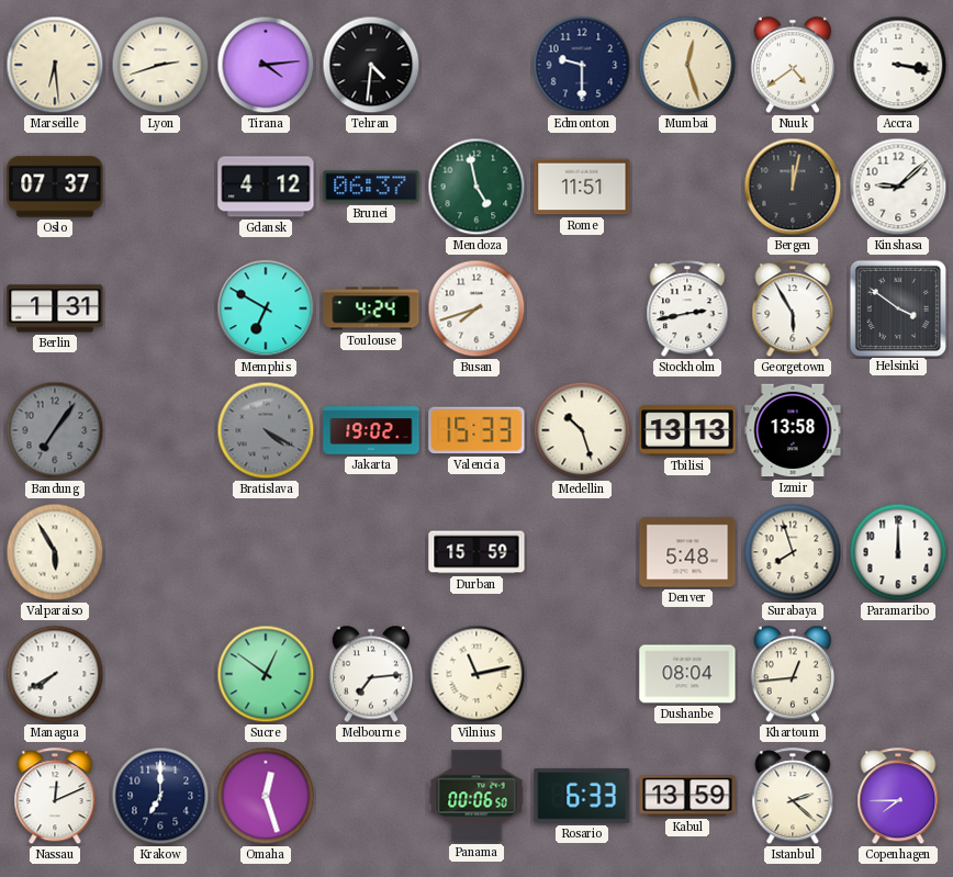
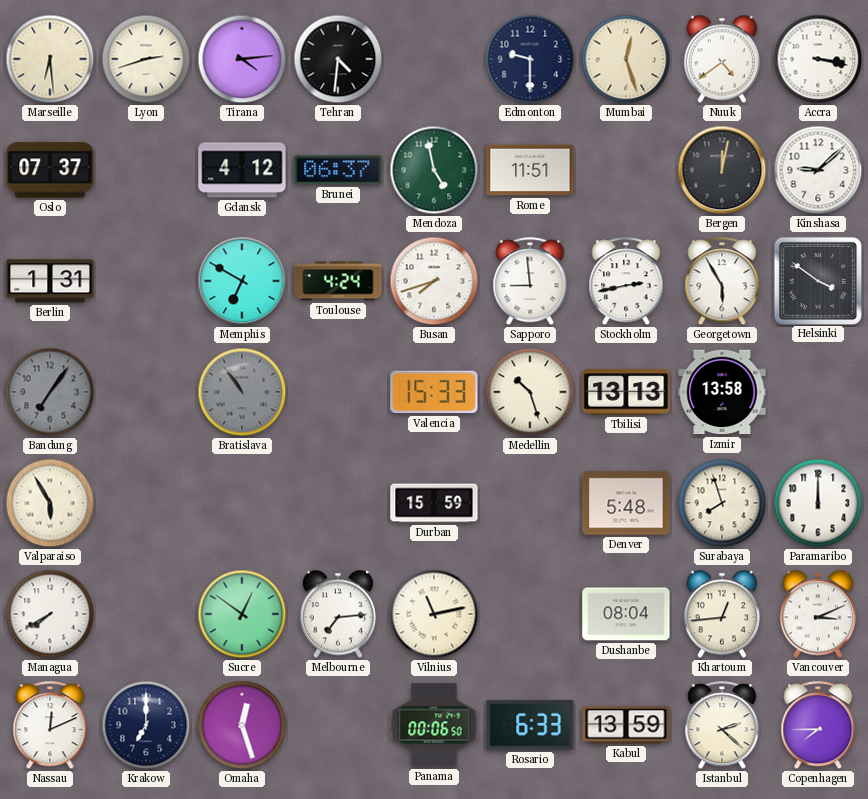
Sapporo: none -> 8:59 (530, 282)
Bratislava: 4:20 -> 10:54 (242, 392)
Jakarta: 19:02 -> none (371, 430)
Vancouver: none -> 3:11 (817, 614)
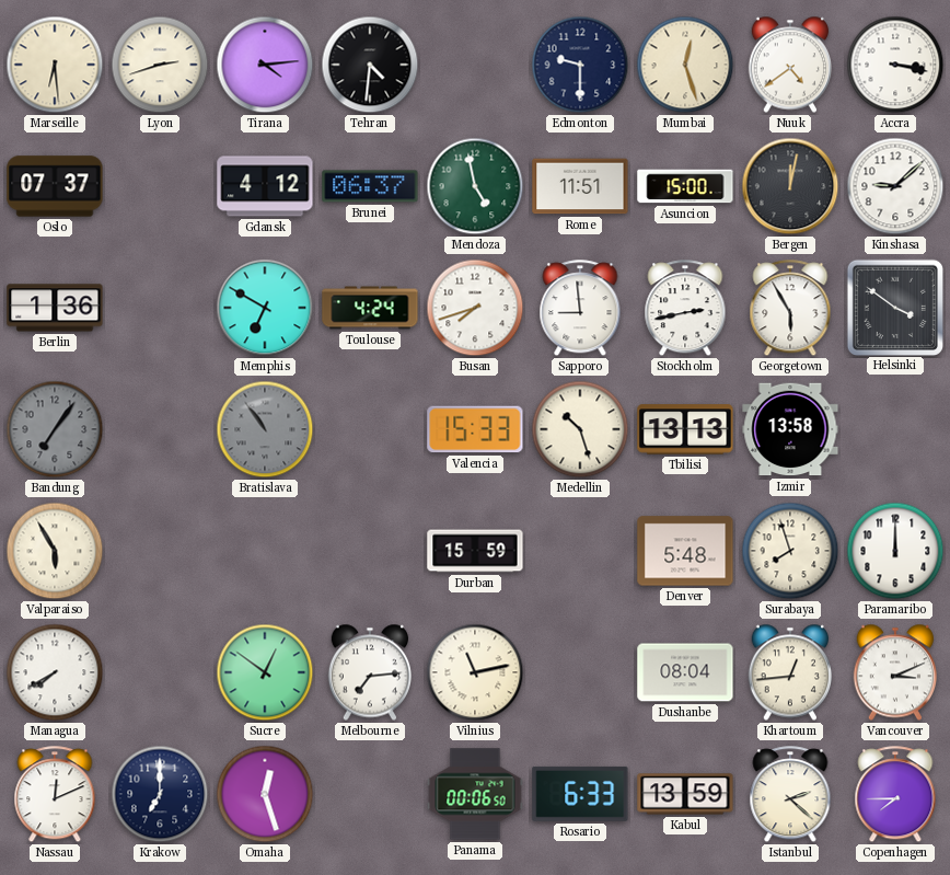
Asuncion: none -> 15:00 (685, 186)
Berlin: 1:31 -> 1:36 (55, 308)
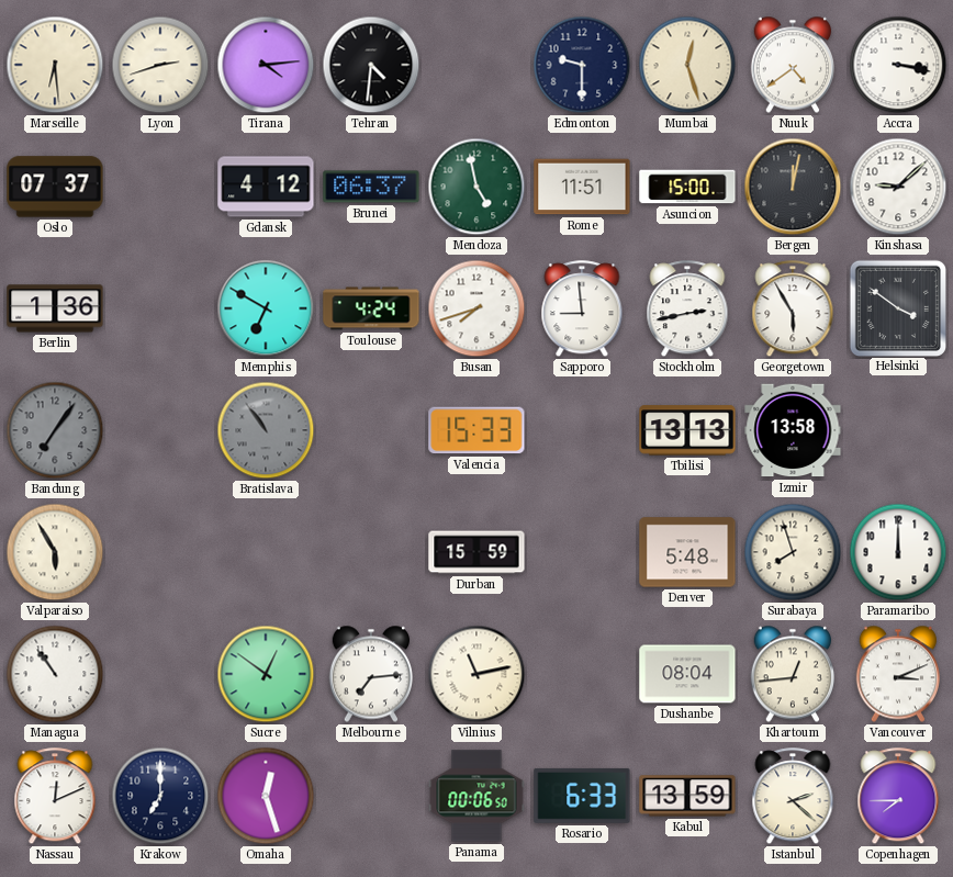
Medellin: 10:27 -> none (580, 429)
Managua: 7:40 -> 10:54 (55, 674)
